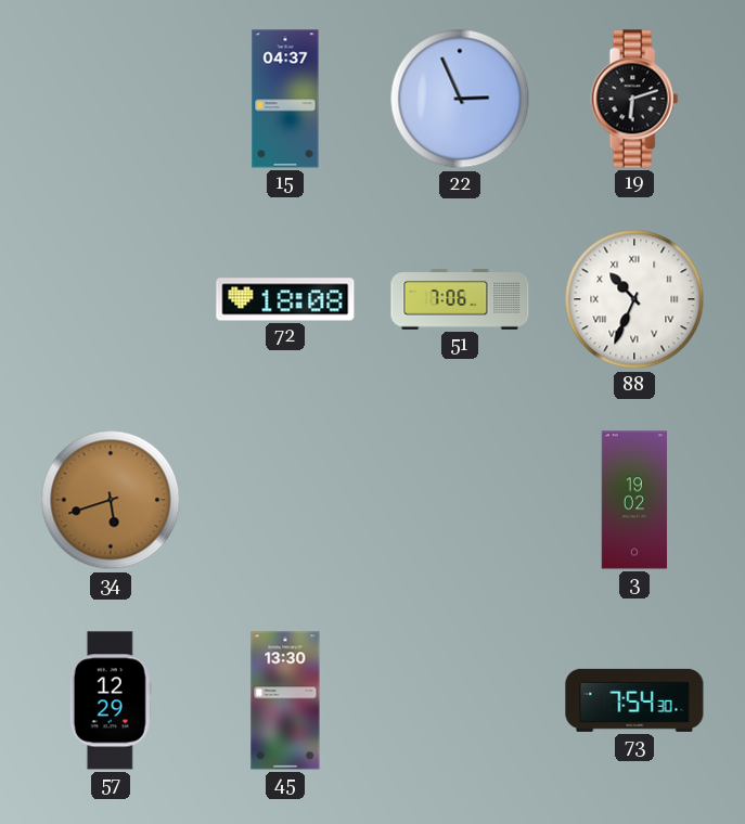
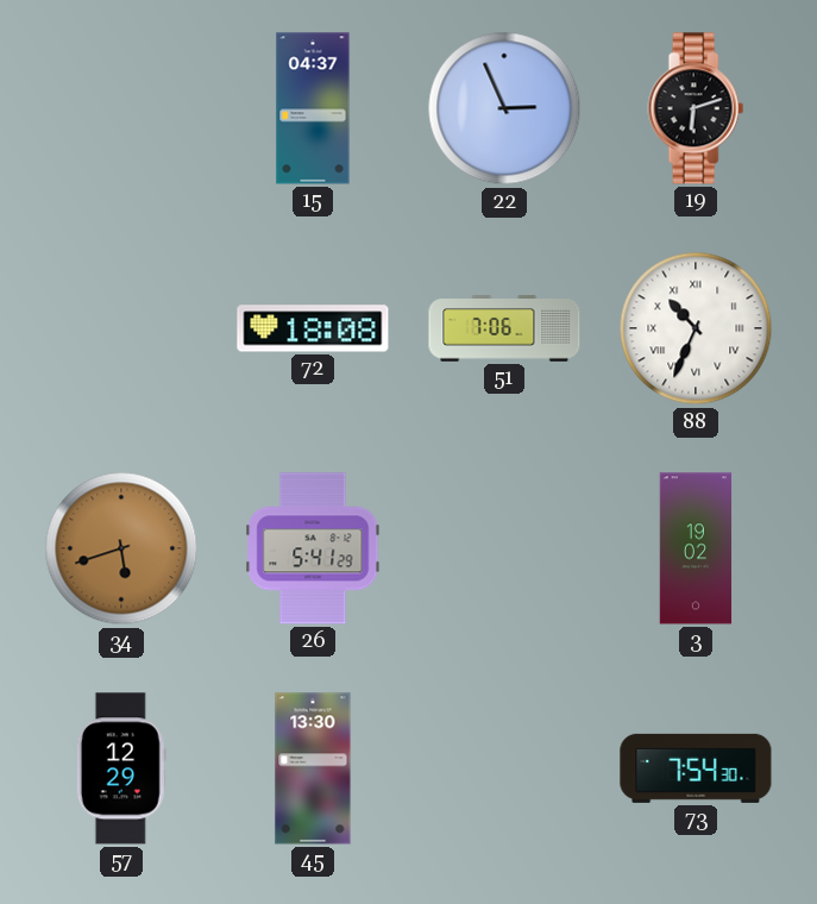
26: none -> 5:41 (313, 548)
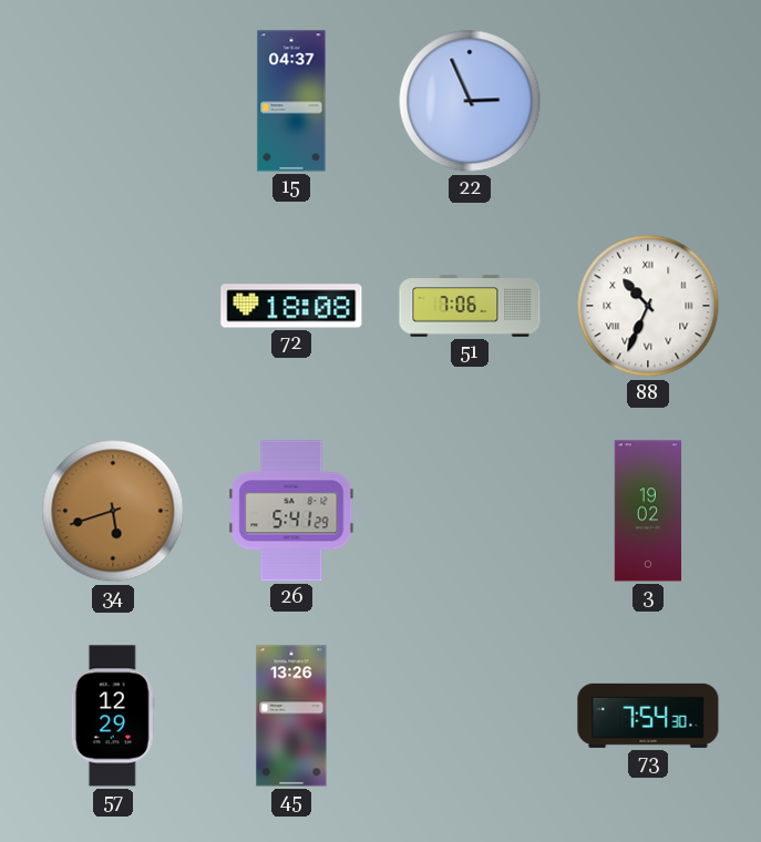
19: 6:12 -> none (696, 108)
45: 13:30 -> 13:26 (291, 716)
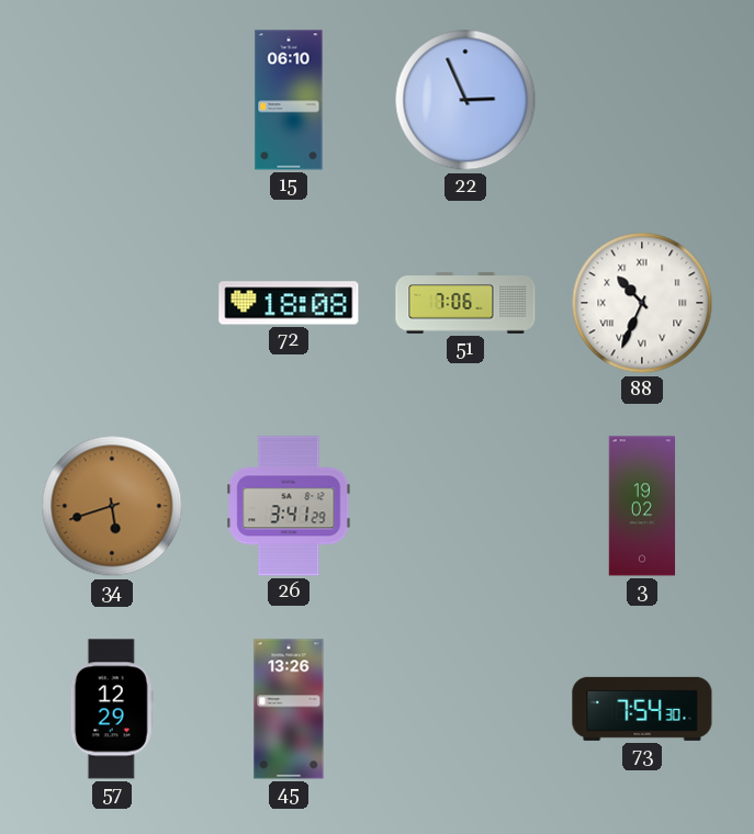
15: 04:37 -> 06:10 (289, 100)
26: 5:41 -> 3:41 (289, 506)
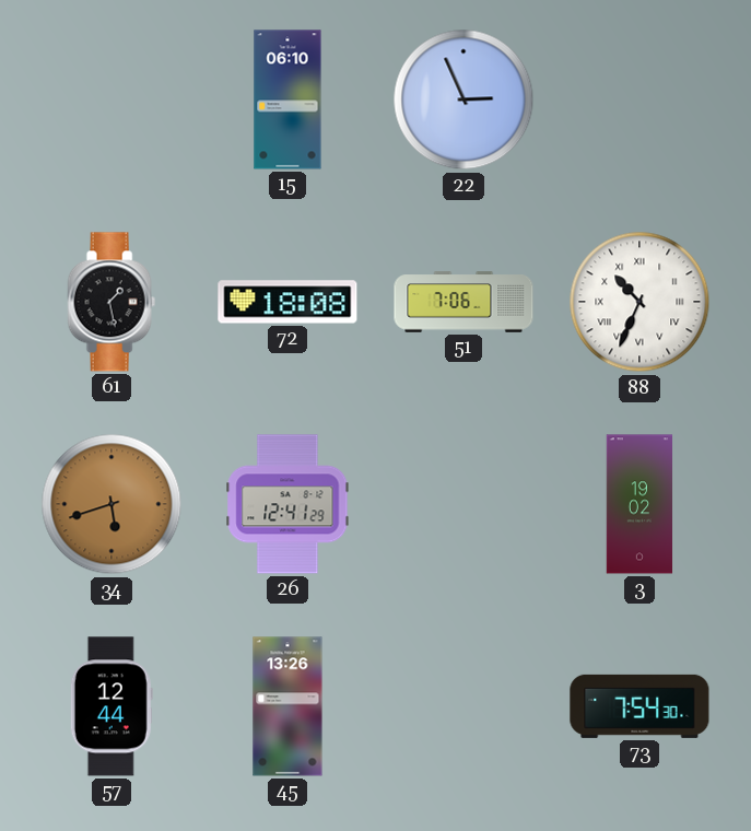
61: none -> 1:28 (112, 302)
26: 3:41 -> 12:41 (288, 504)
57: 12:29 -> 12:44 (112, 706)
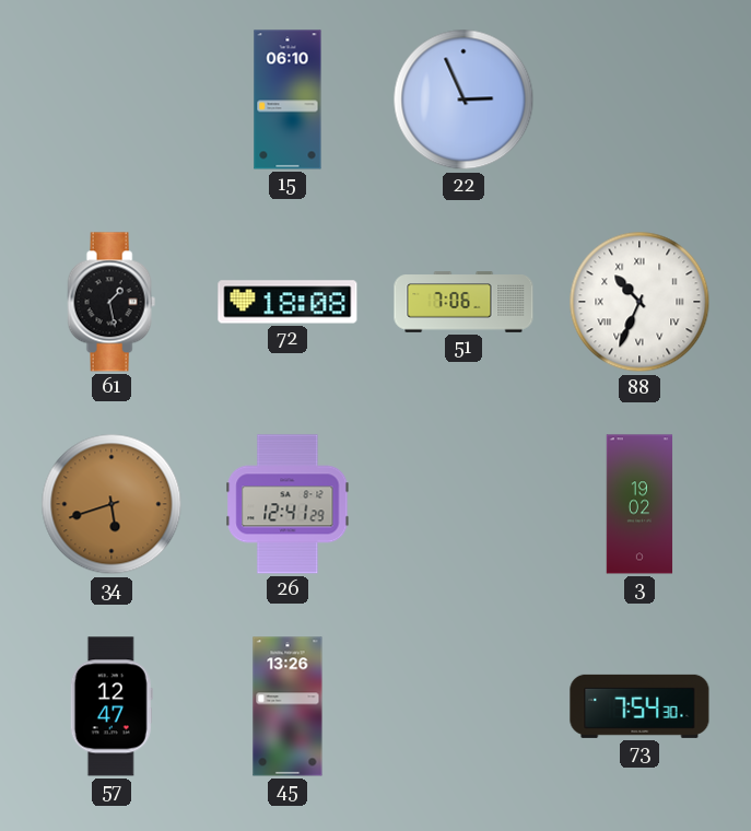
57: 12:44 -> 12:47 (112, 706)
